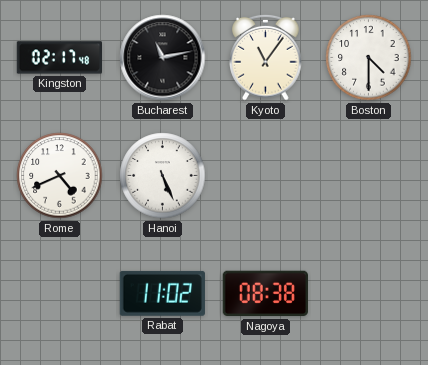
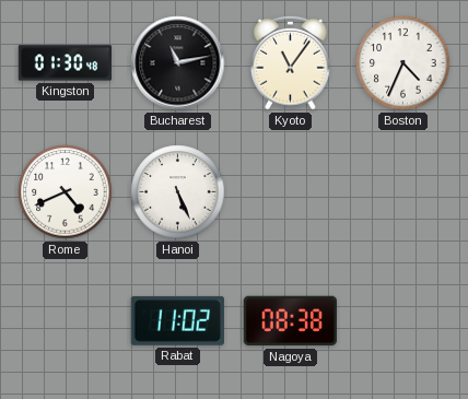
Kingston: 02:17 -> 01:30 (65, 63)
Boston: 4:30 -> 4:34 (403, 63)
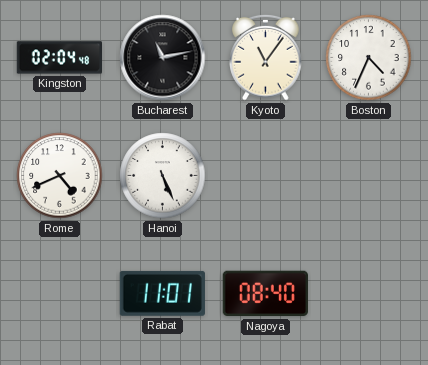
Kingston: 01:30 -> 02:04 (59, 58)
Rabat: 11:02 -> 11:01 (162, 293)
Nagoya: 08:38 -> 08:40 (265, 294)
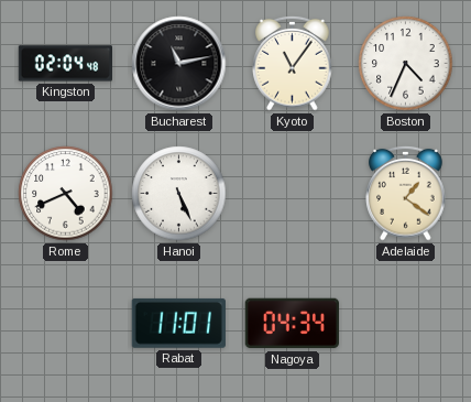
Adelaide: none -> 1:21 (406, 193)
Nagoya: 08:40 -> 04:34 (292, 324)
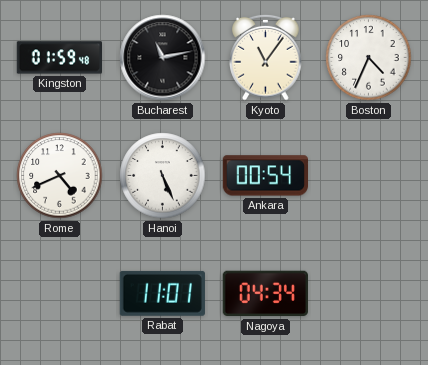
Kingston: 02:04 -> 01:59 (59, 58)
Ankara: none -> 00:54 (265, 176)
Adelaide: 1:21 -> none (406, 193)
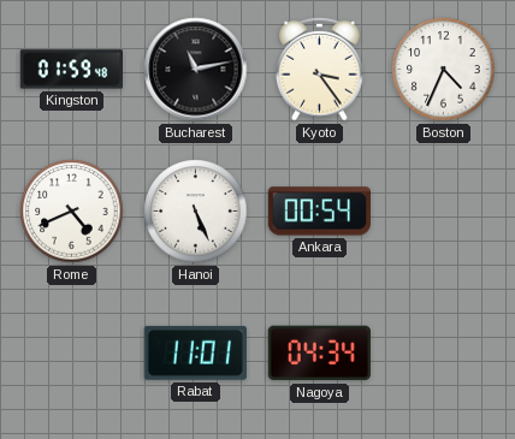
Kyoto: 11:06 -> 3:24 (320, 69)
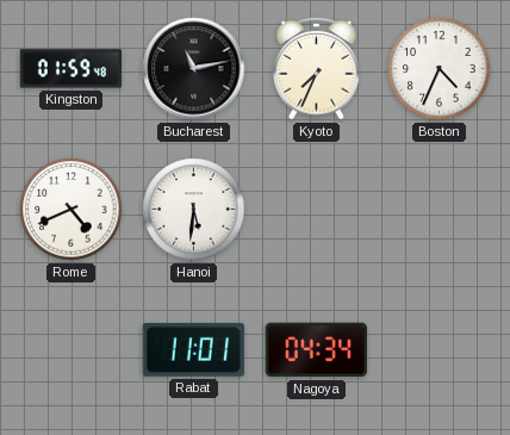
Kyoto: 3:24 -> 7:34 (317, 68)
Hanoi: 5:26 -> 5:31 (194, 210)
Ankara: 00:54 -> none (319, 212)
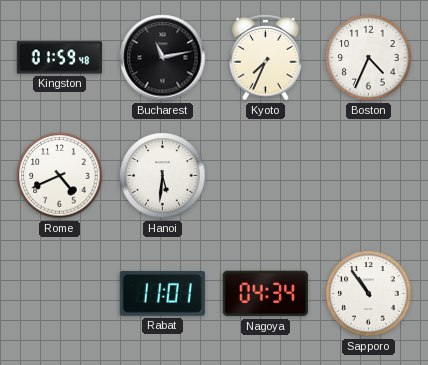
Sapporo: none -> 10:54 (369, 294)
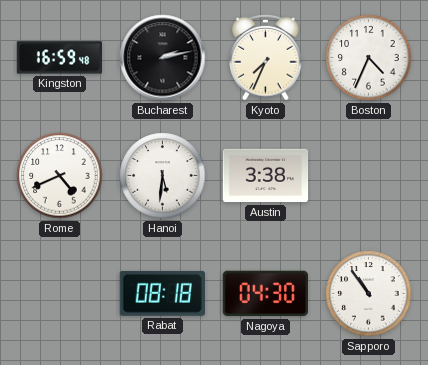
Kingston: 01:59 -> 16:59 (59, 58)
Bucharest: 11:13 -> 2:13 (163, 58)
Austin: none -> 3:38 (266, 176)
Rabat: 11:01 -> 08:18 (162, 293)
Nagoya: 04:34 -> 04:30 (265, 294)
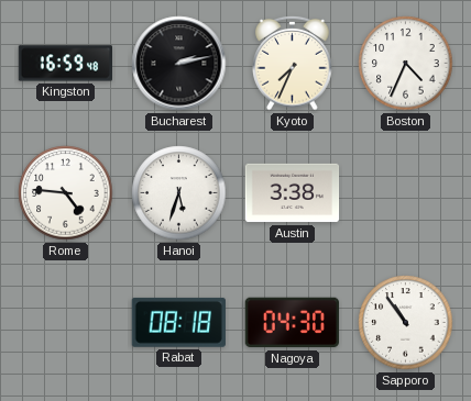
Rome: 4:41 -> 4:46 (66, 193)
Hanoi: 5:31 -> 5:33 (179, 193)
